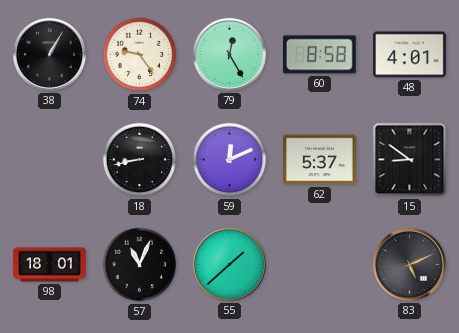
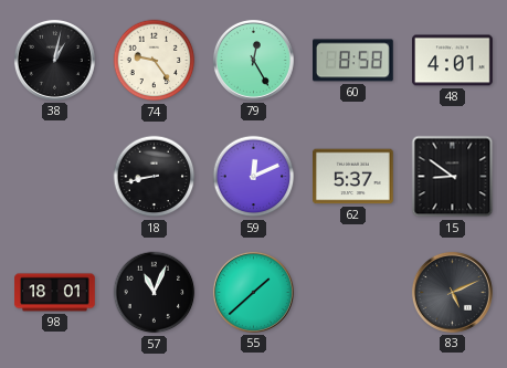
38: 1:05 -> 1:02 (54, 60)
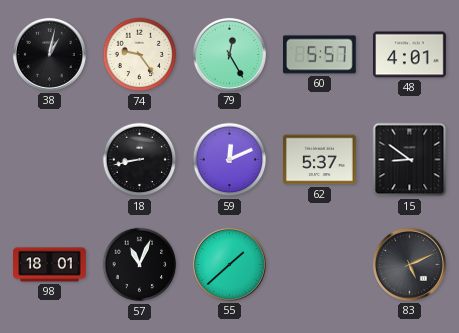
60: 8:58 -> 5:57 (320, 55)
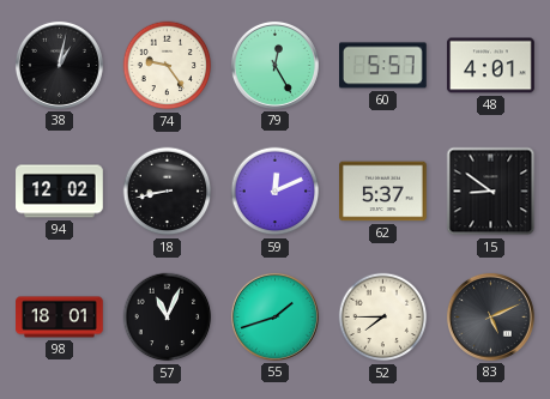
94: none -> 12:02 (60, 192)
55: 1:38 -> 1:42 (274, 316)
52: none -> 7:45 (383, 318)
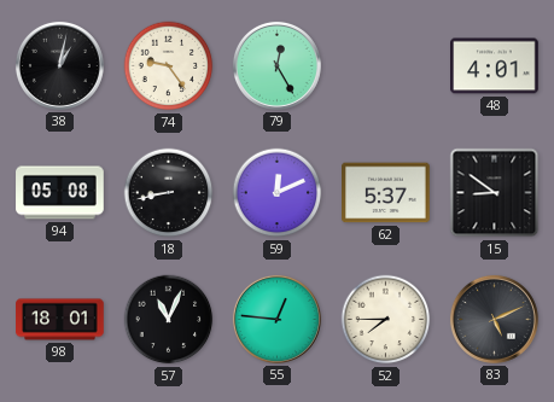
60: 5:57 -> none (383, 66)
94: 12:02 -> 05:08 (60, 193)
55: 1:42 -> 12:46 (276, 319)
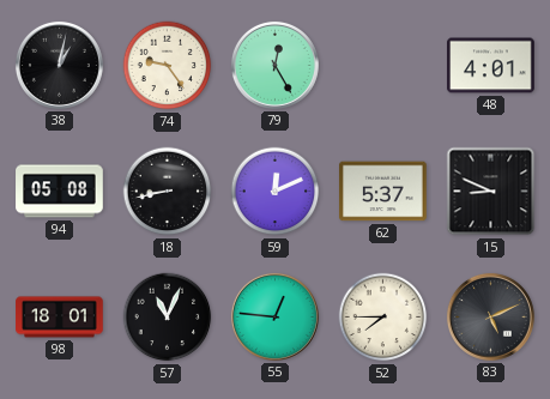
15: 8:51 -> 8:49 (491, 192)
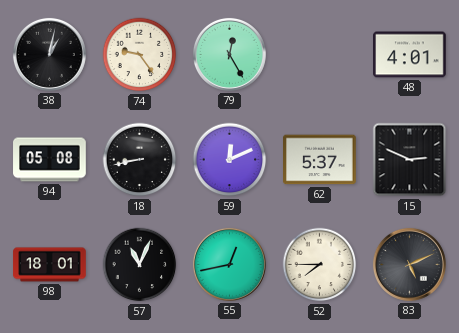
15: 8:49 -> 2:49 (410, 160)
55: 12:46 -> 12:43 (229, 264)
